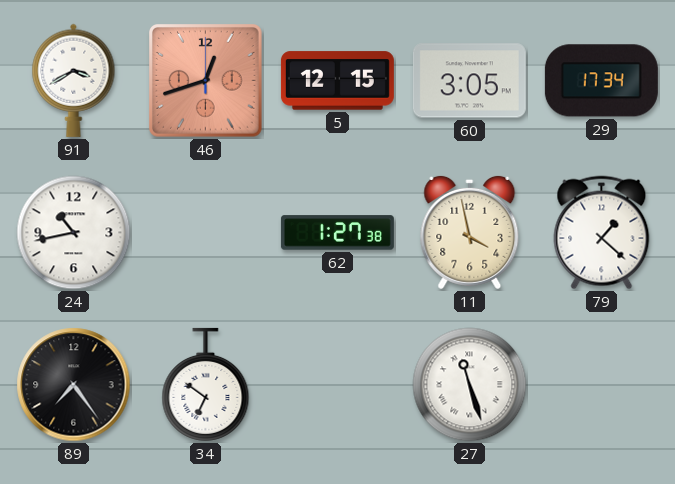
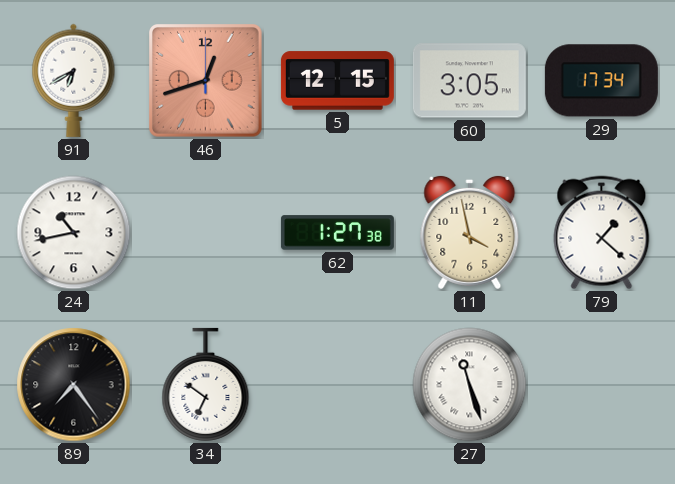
91: 3:40 -> 6:40 (74, 80)
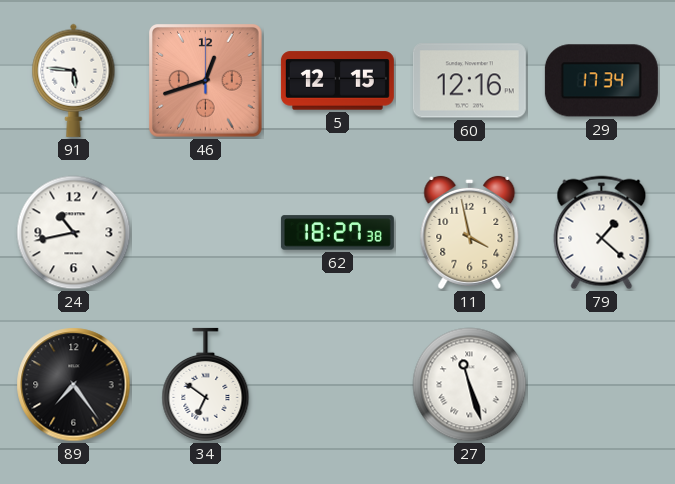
91: 6:40 -> 5:46 (74, 80)
60: 3:05 -> 12:16 (469, 81)
62: 1:27 -> 18:27 (337, 233)
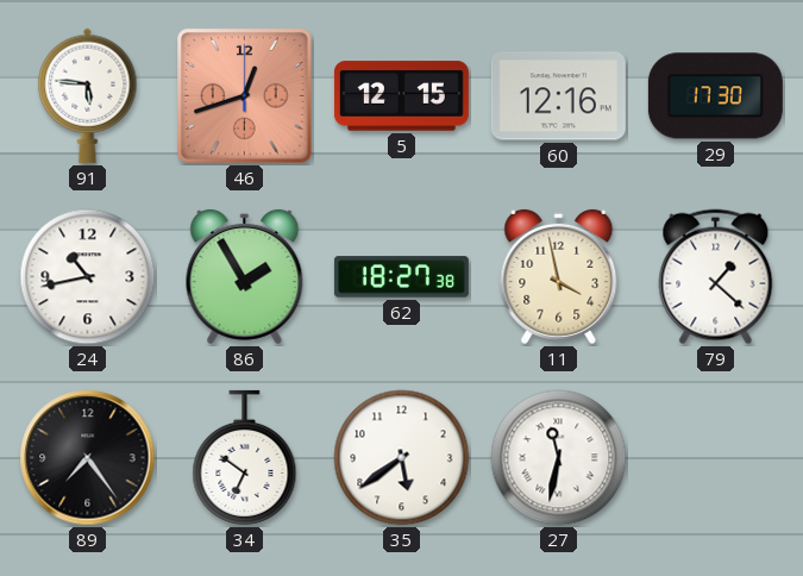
29: 17:34 -> 17:30 (715, 96)
86: none -> 1:55 (245, 276)
35: none -> 5:39 (402, 458)
27: 11:27 -> 11:32 (559, 458)
